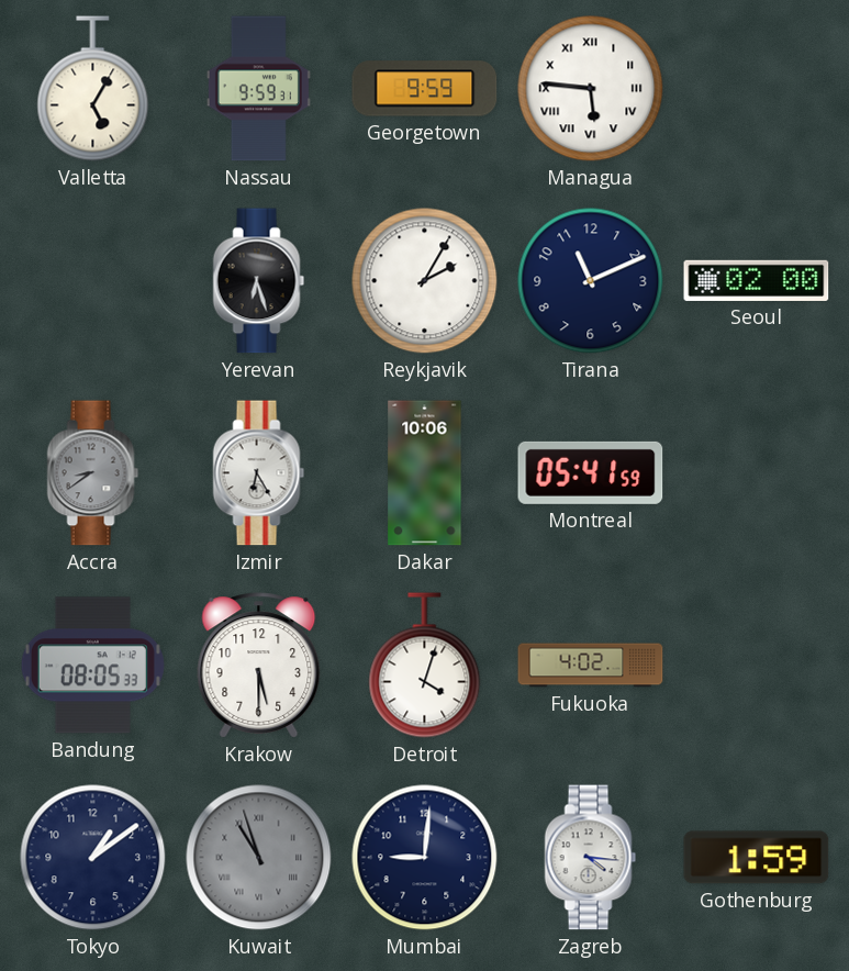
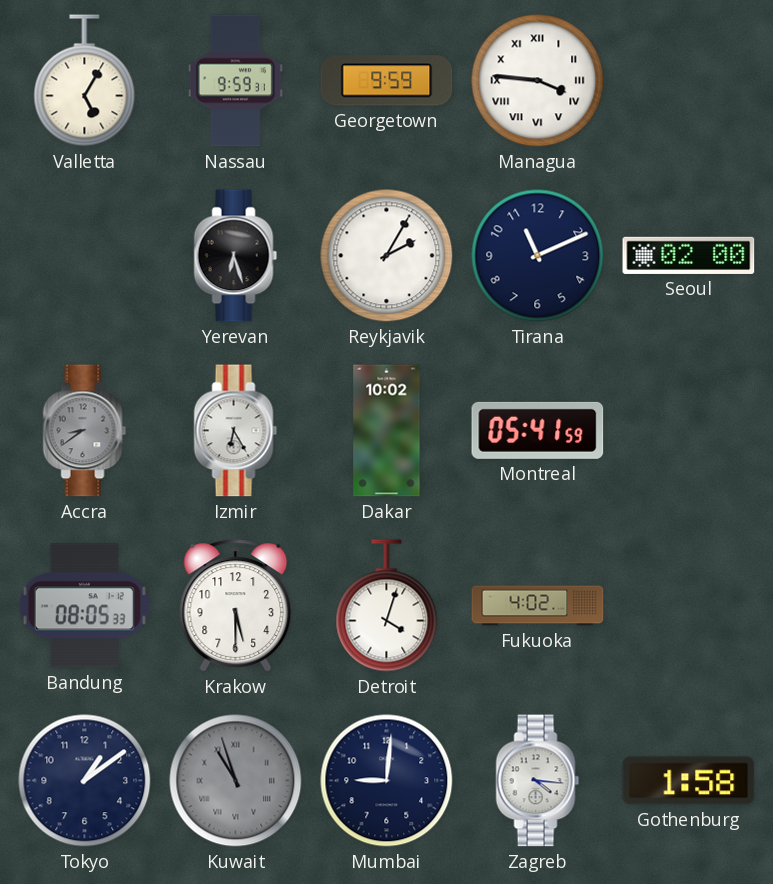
Managua: 5:46 -> 3:46 (538, 81)
Dakar: 10:06 -> 10:02 (387, 431)
Gothenburg: 1:59 -> 1:58 (689, 781)
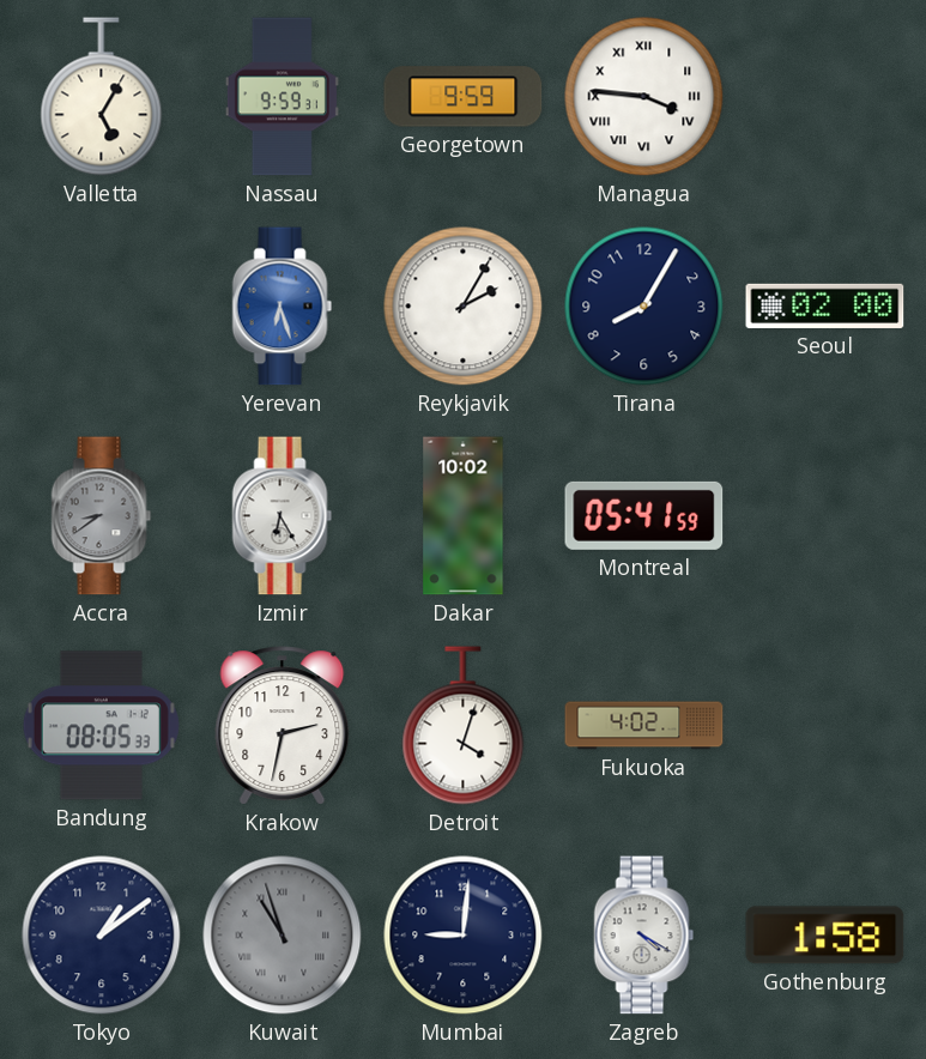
Yerevan dial: black -> blue (283, 307)
Tirana: 11:11 -> 8:05 (644, 307)
Krakow: 5:30 -> 2:32 (283, 726)
Zagreb: 4:16 -> 4:20 (644, 936)
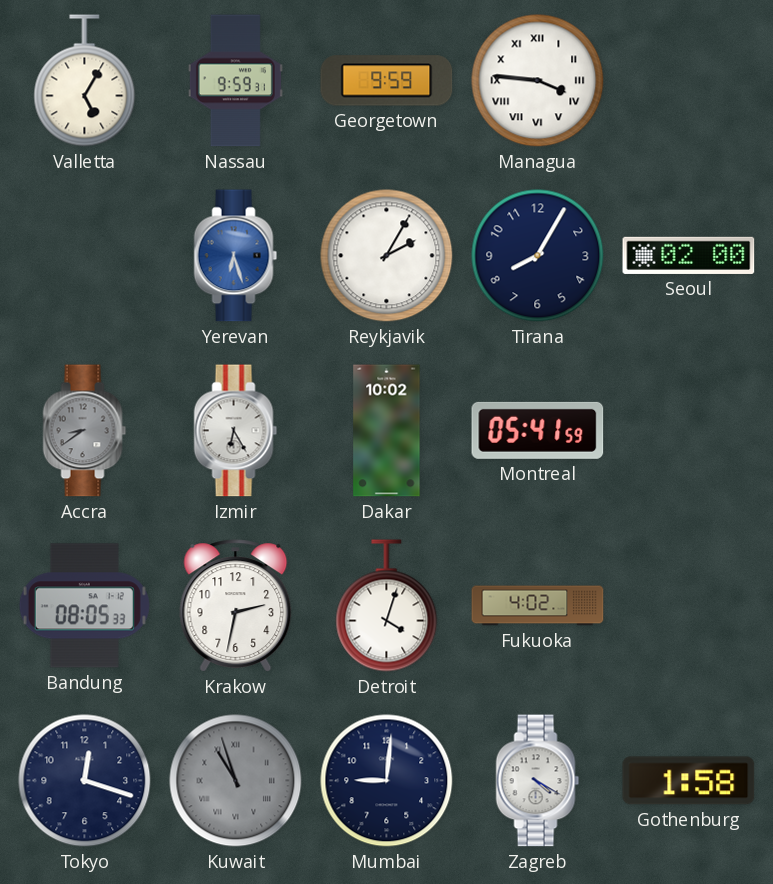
Tokyo: 1:09 -> 12:18 (85, 781)
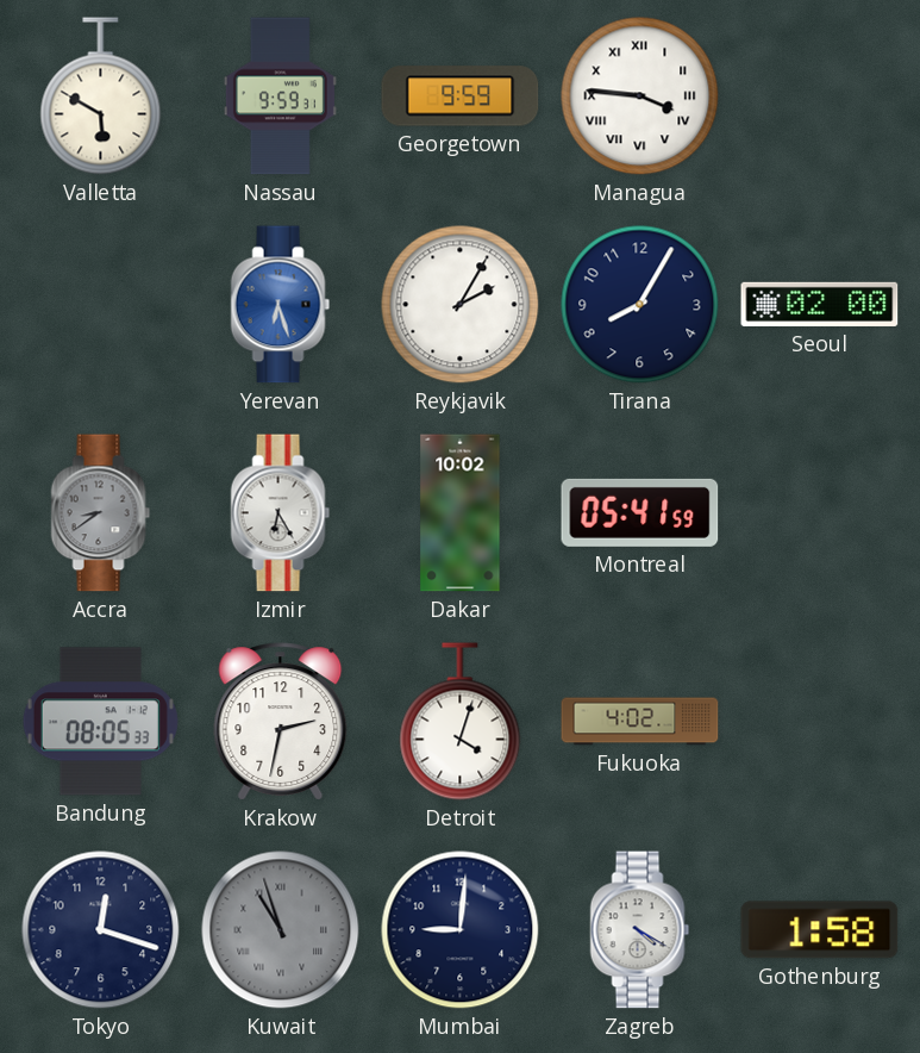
Valletta: 5:05 -> 5:50 (101, 96)
